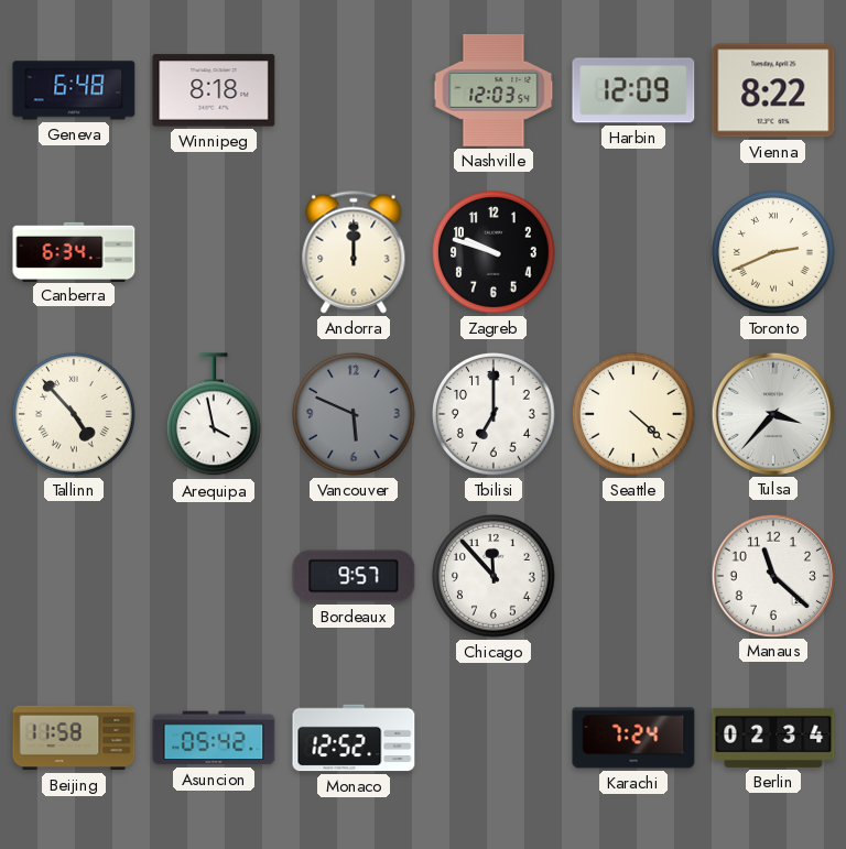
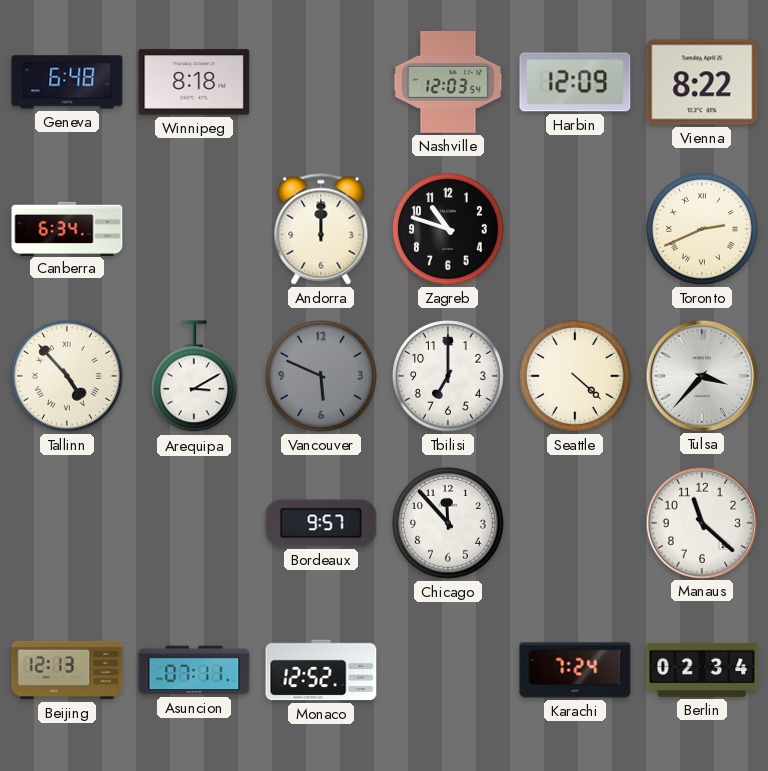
Zagreb: 9:48 -> 10:48 (448, 229)
Arequipa: 3:58 -> 3:10 (195, 377)
Beijing: 11:58 -> 12:13 (67, 670)
Asuncion: 05:42 -> 07:11 (194, 670)
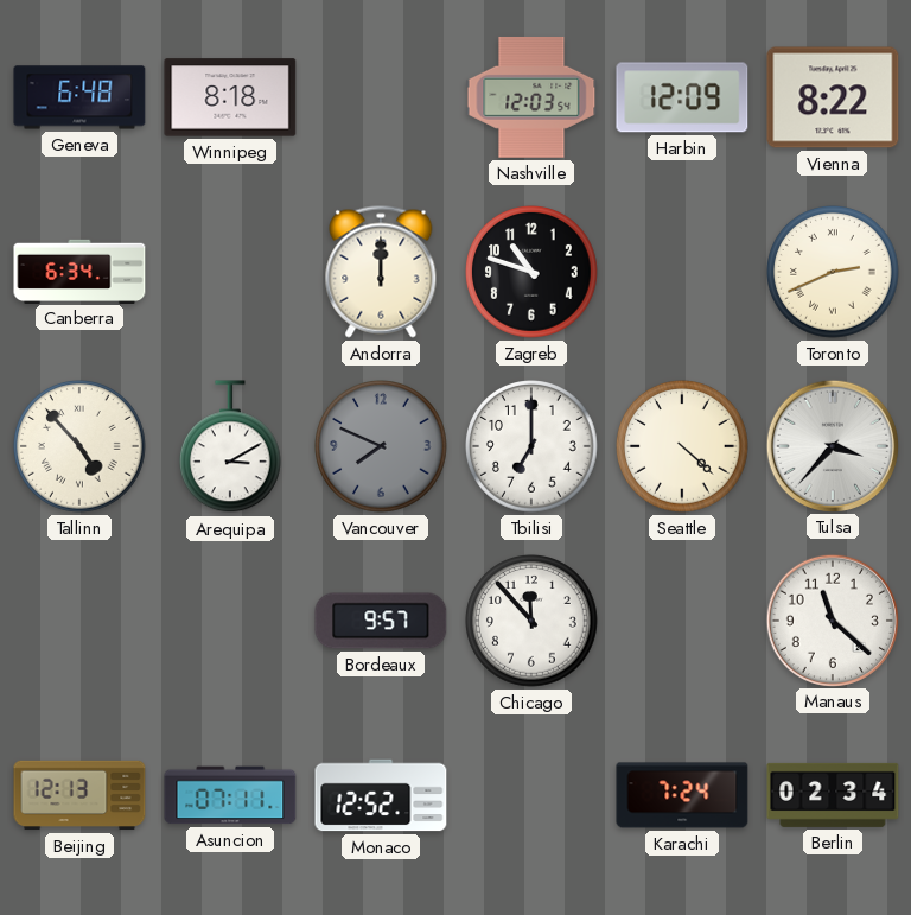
Vancouver: 5:49 -> 7:49 (381, 446)
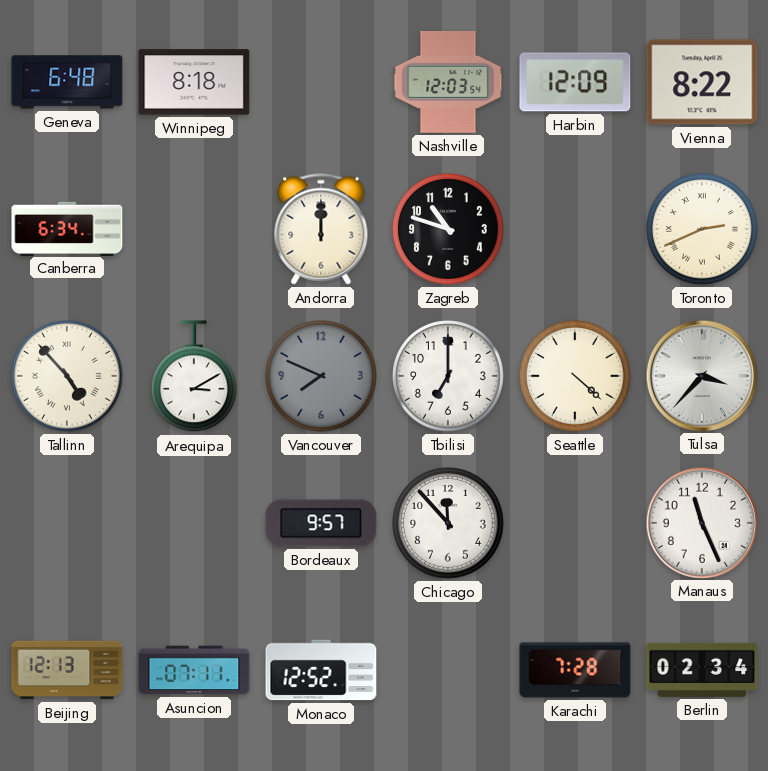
Manaus: 11:22 -> 11:26 (701, 522)
Karachi: 7:24 -> 7:28 (575, 670)
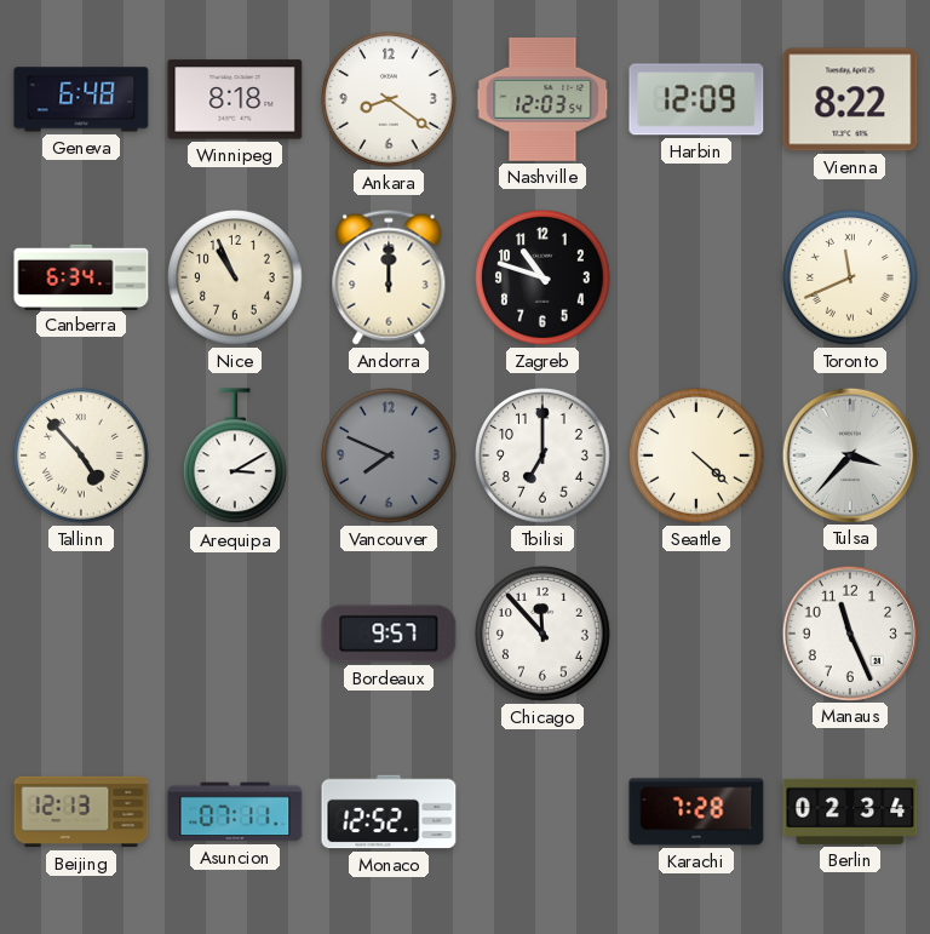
Ankara: none -> 8:21 (389, 99)
Nice: none -> 10:56 (235, 277)
Toronto: 2:41 -> 11:41 (850, 277)
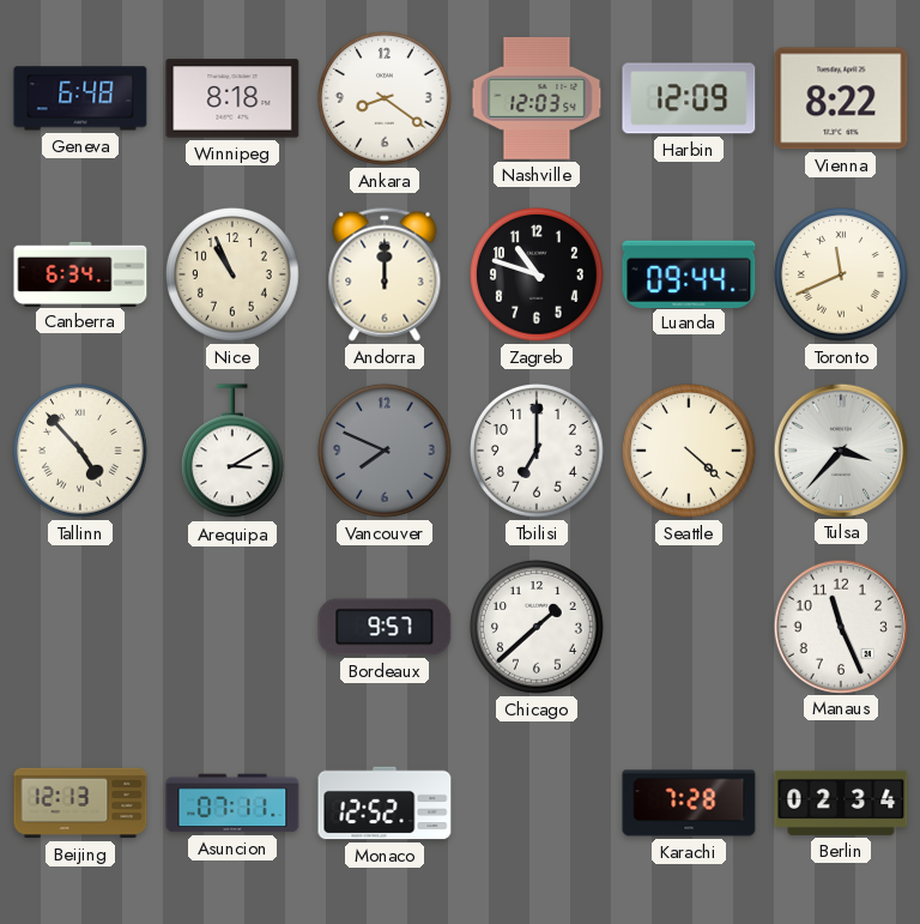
Luanda: none -> 09:44 (689, 273)
Chicago: 11:53 -> 1:38 (537, 627)
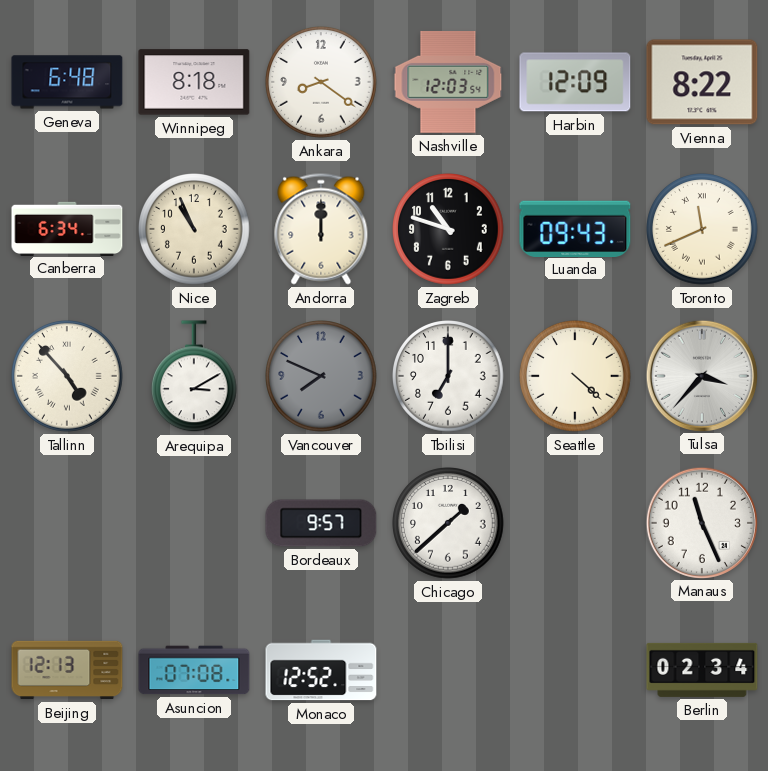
Luanda: 09:44 -> 09:43 (575, 228)
Asuncion: 07:11 -> 07:08 (194, 670)
Karachi: 7:28 -> none (689, 803)
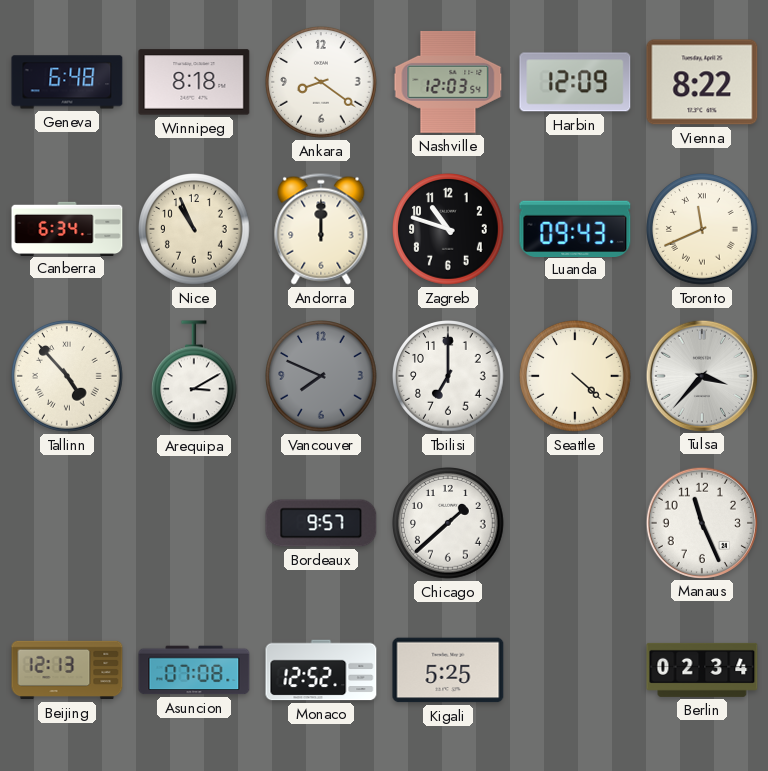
Kigali: none -> 5:25 (448, 670)
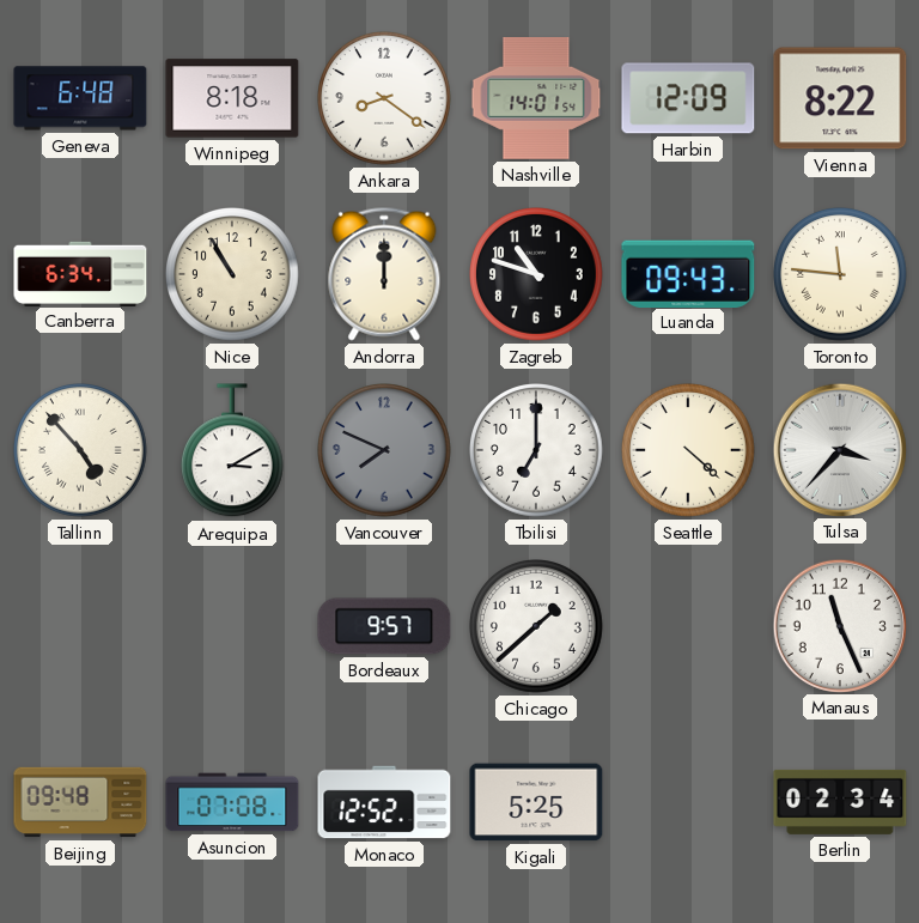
Nashville: 12:03 -> 14:01 (536, 98)
Nice: 10:56 -> 10:55 (232, 274)
Toronto: 11:41 -> 11:46 (840, 274)
Beijing: 12:13 -> 09:48 (80, 802)
